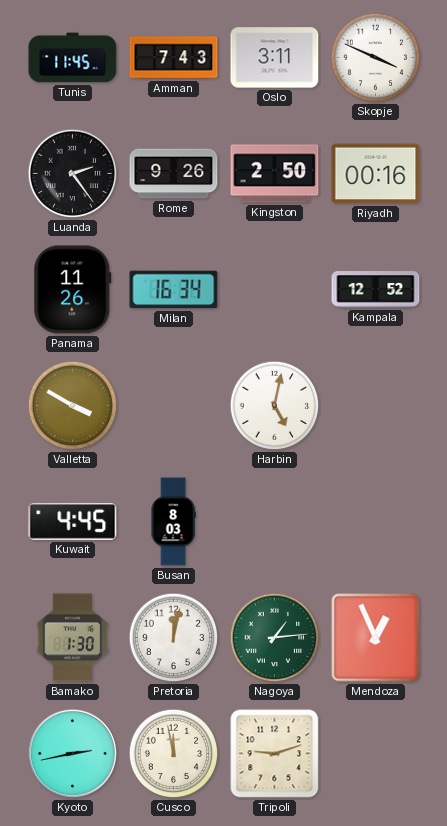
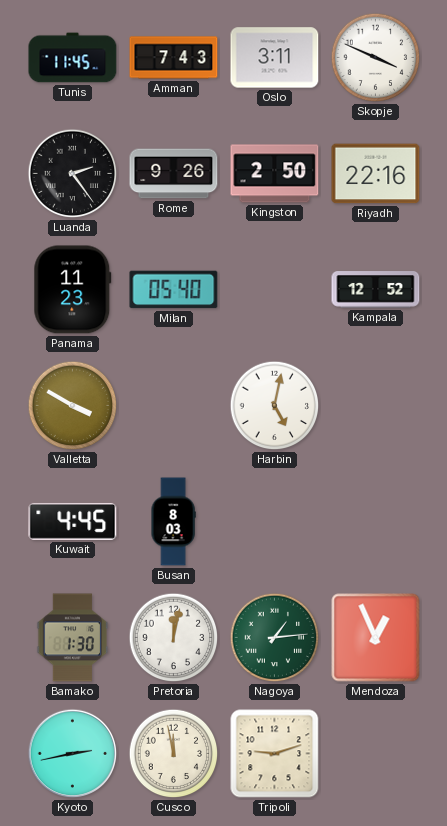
Riyadh: 00:16 -> 22:16 (376, 174)
Panama: 11:26 -> 11:23 (73, 290)
Milan: 16:34 -> 05:40 (174, 290)
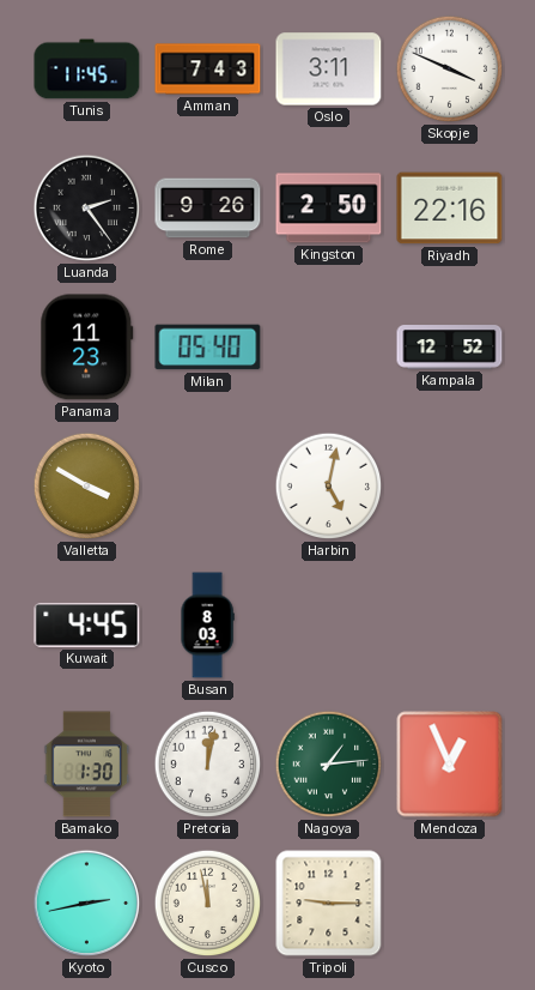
Tripoli: 9:12 -> 9:15 (329, 904)
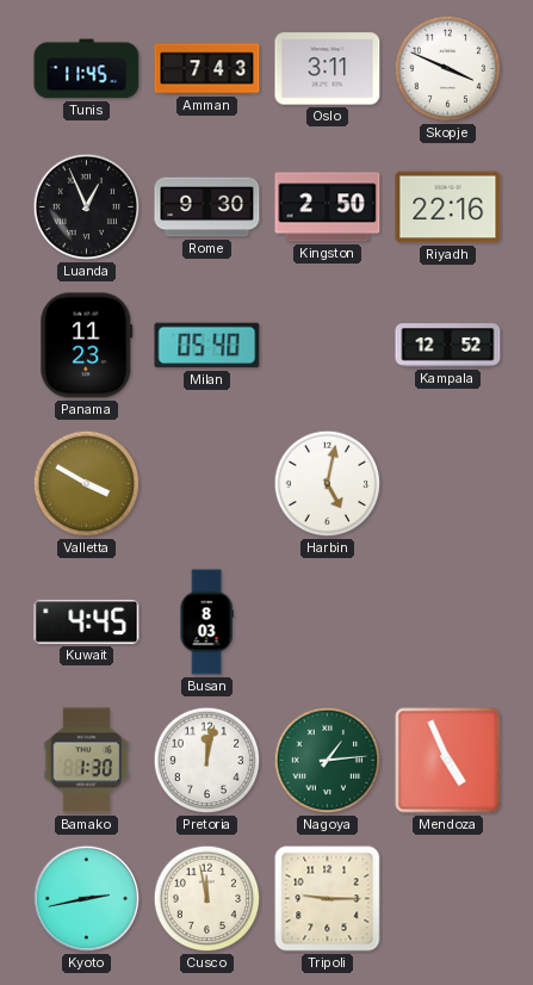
Luanda: 2:24 -> 12:56 (87, 207)
Rome: 9:26 -> 9:30 (207, 207)
Mendoza: 12:56 -> 4:56 (448, 761)
